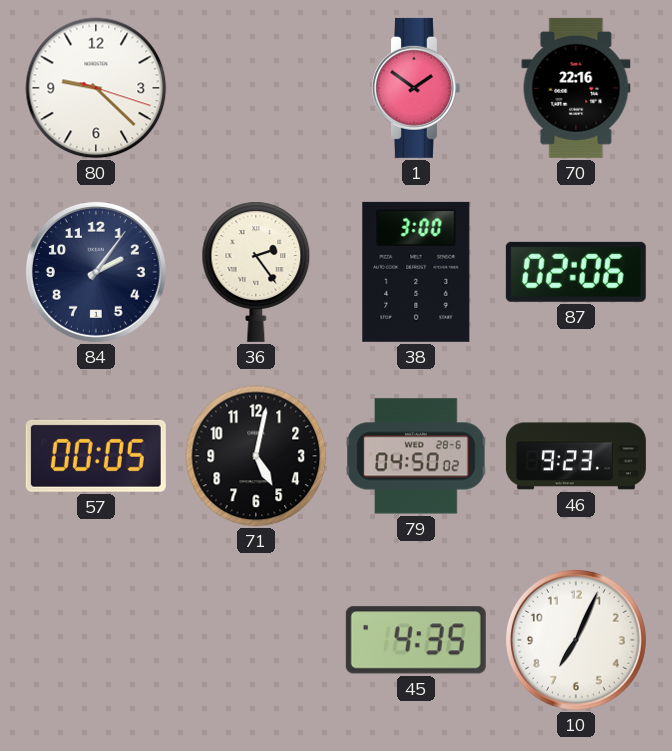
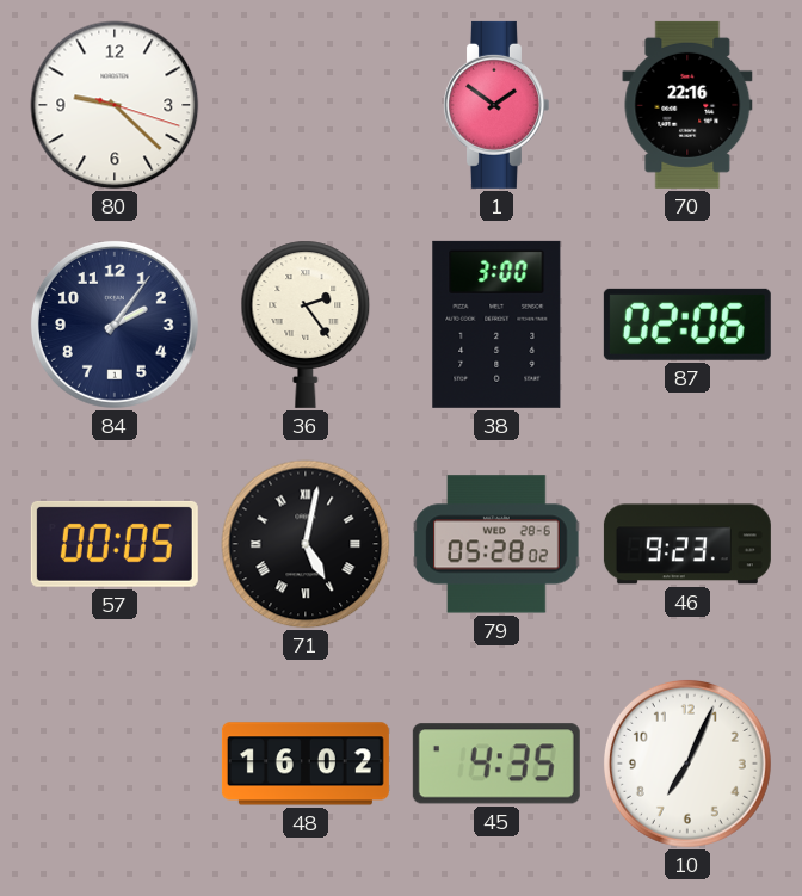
71 numerals: Arabic -> Roman (306, 544)
79: 04:50 -> 05:28 (496, 544)
48: none -> 16:02 (306, 764)
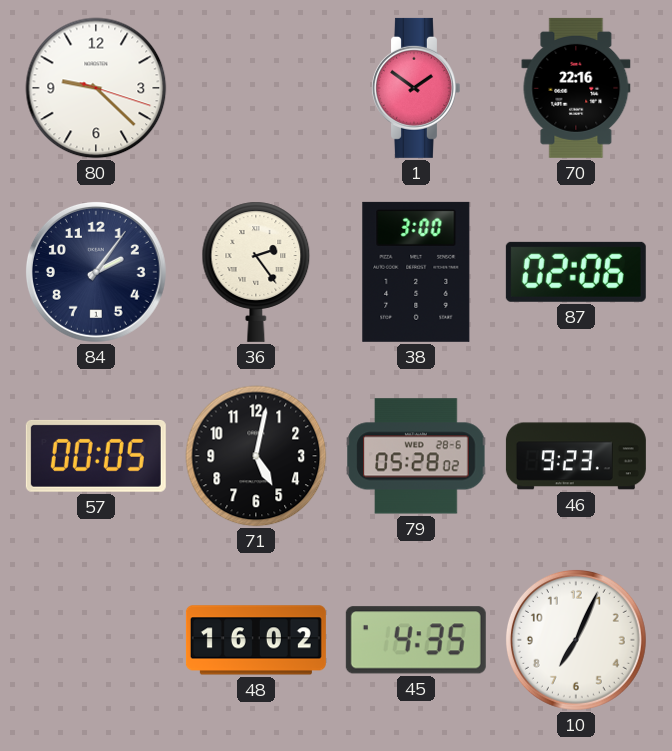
71 numerals: Roman -> Arabic (256, 456)
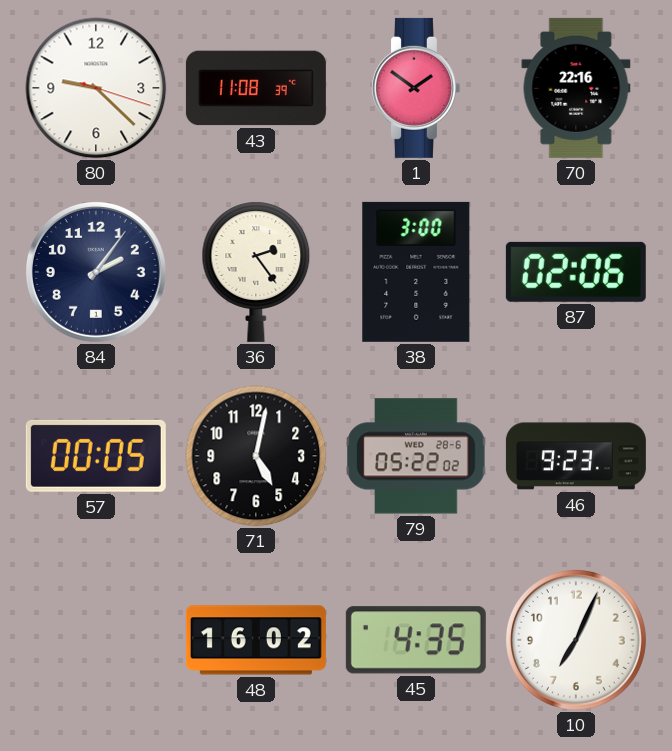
43: none -> 11:08 (256, 88)
79: 05:28 -> 05:22 (416, 456)
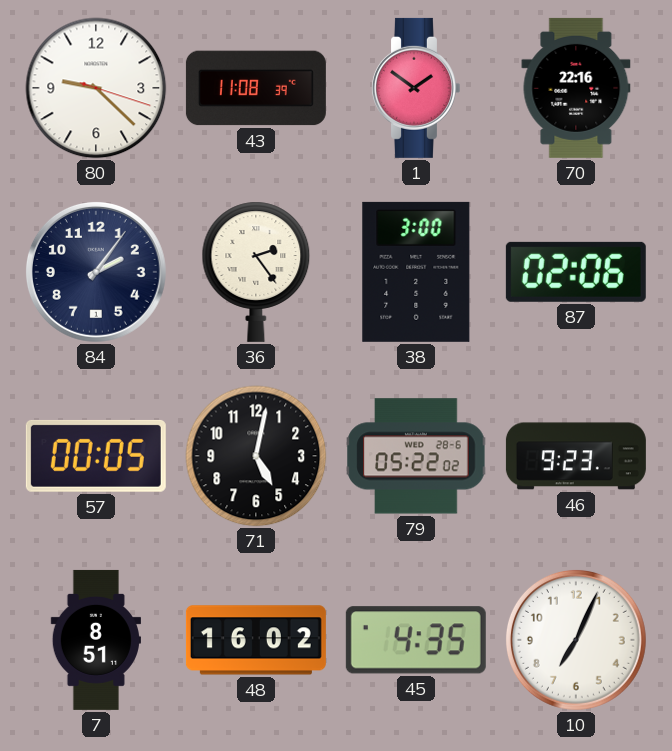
7: none -> 8:51 (95, 640)
